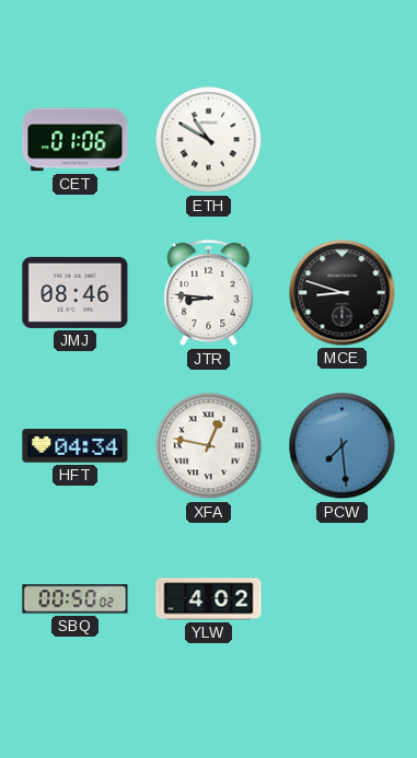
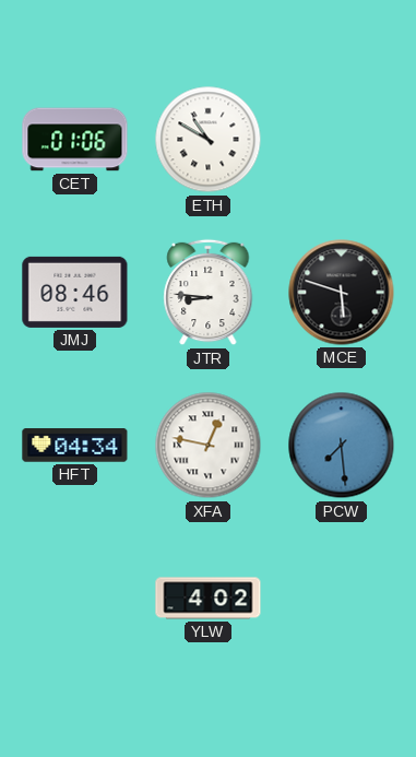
MCE: 8:48 -> 5:48 (342, 293)
SBQ: 00:50 -> none (76, 599)
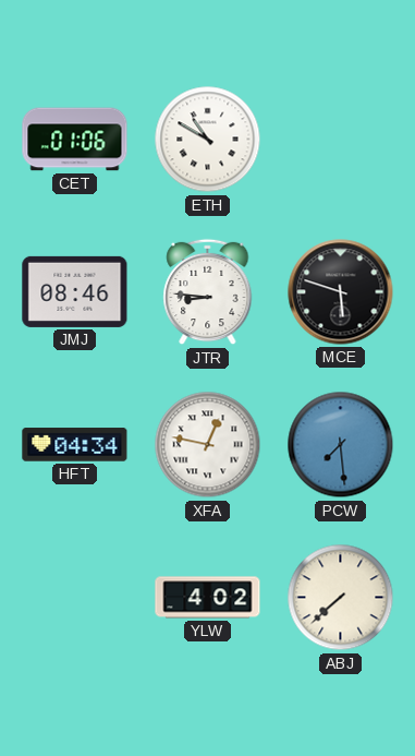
ABJ: none -> 7:38 (341, 598)
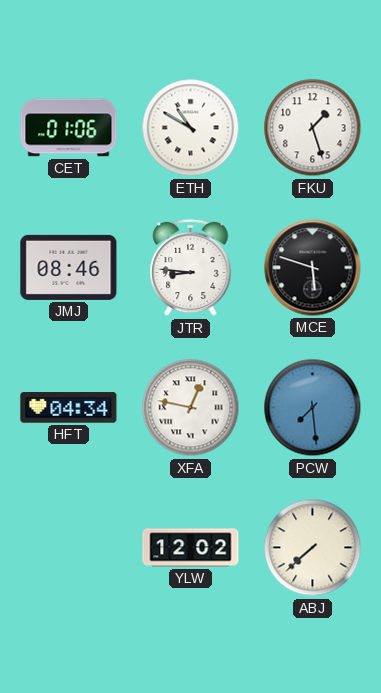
FKU: none -> 1:27 (313, 128)
YLW: 4:02 -> 12:02 (191, 548)
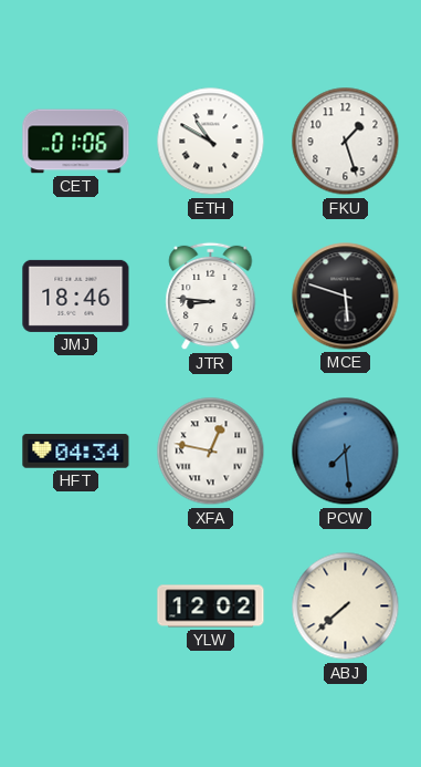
JMJ: 08:46 -> 18:46 (76, 296)
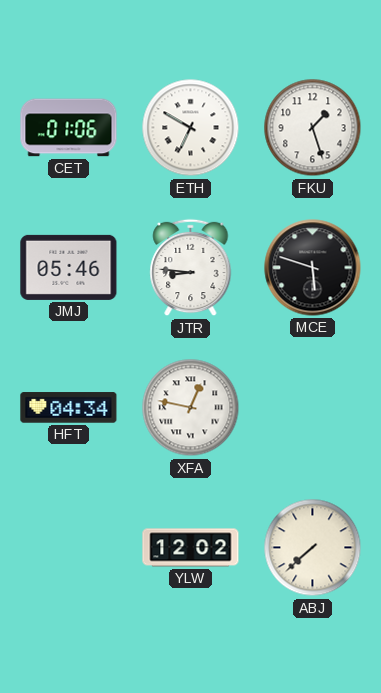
ETH: 10:50 -> 6:50 (191, 128)
JMJ: 18:46 -> 05:46 (69, 267)
PCW: 7:29 -> none (346, 452)
